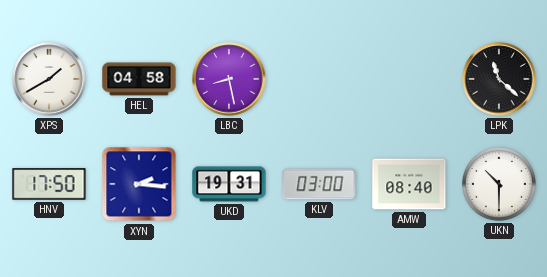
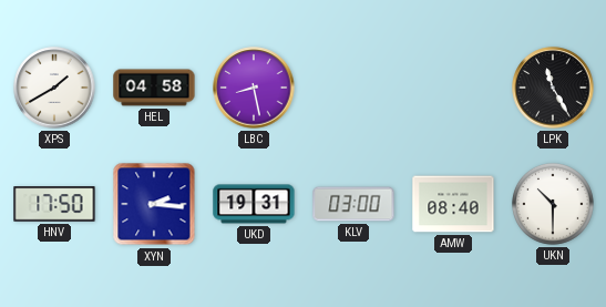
LPK: 11:22 -> 11:25 (553, 88)
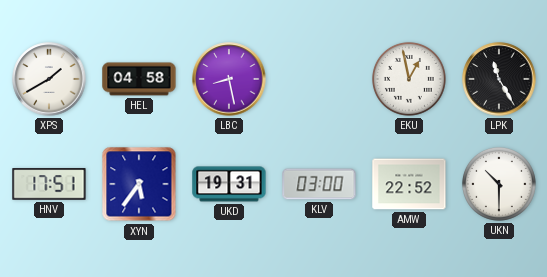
EKU: none -> 12:58 (409, 79)
HNV: 17:50 -> 17:51 (49, 184)
XYN: 2:16 -> 5:36 (139, 184)
AMW: 08:40 -> 22:52 (409, 184)
